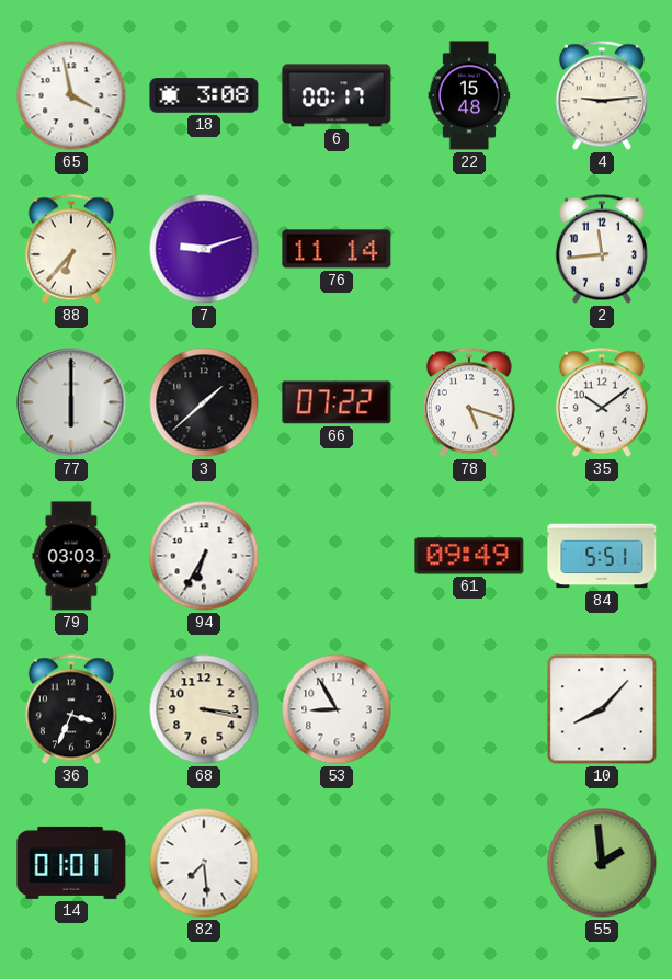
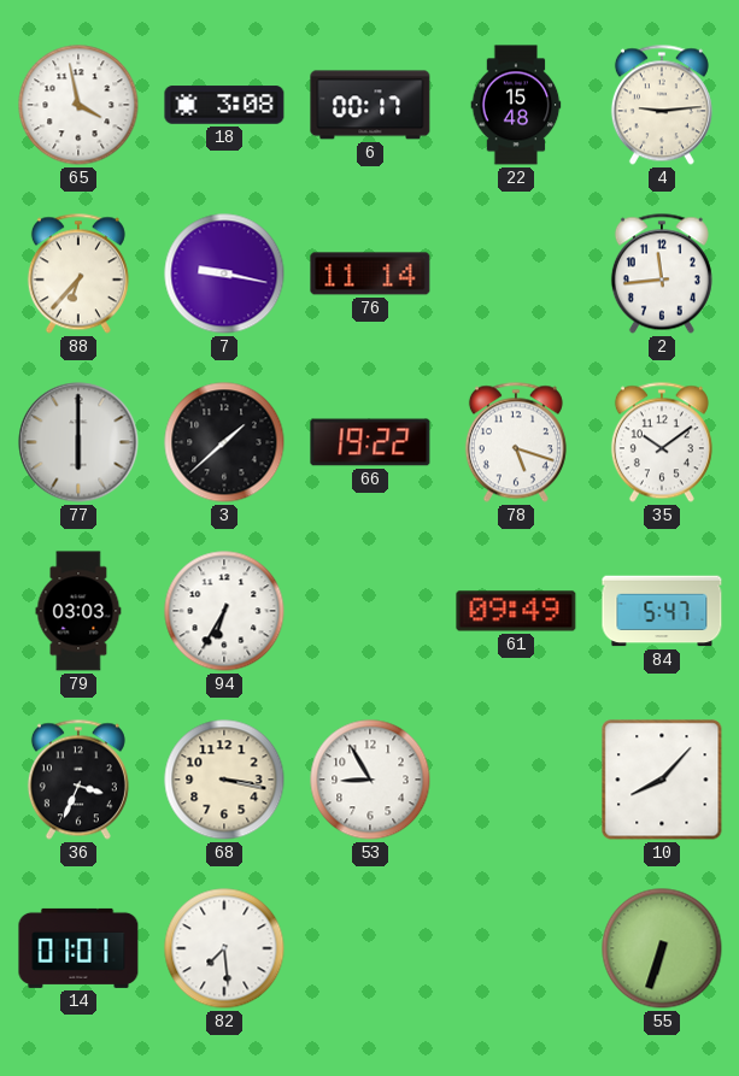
7: 9:12 -> 9:17 (224, 274)
66: 07:22 -> 19:22 (370, 442)
84: 5:51 -> 5:47 (662, 611)
55: 1:59 -> 6:33 (662, 948)
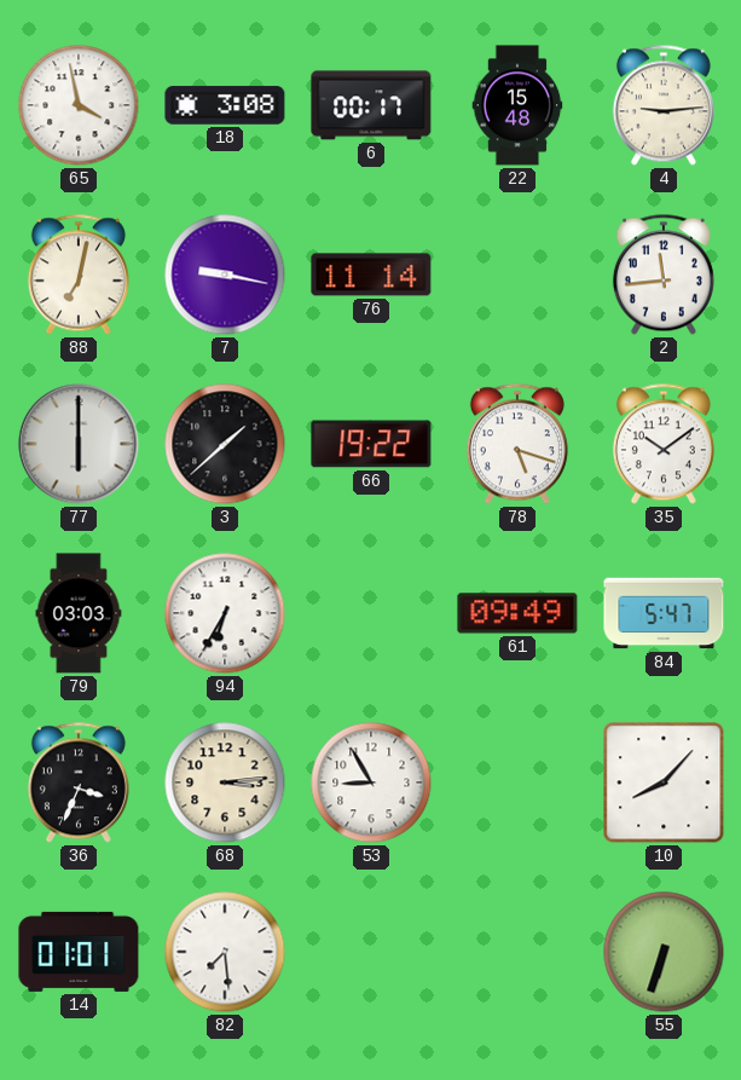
88: 6:37 -> 7:02 (79, 275)
68: 3:17 -> 3:14 (225, 782)
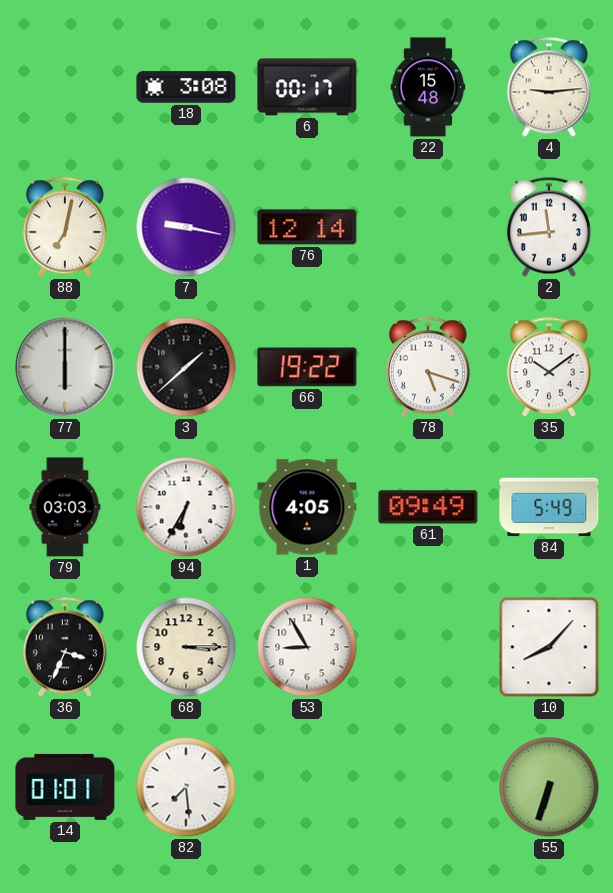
65: 3:58 -> none (79, 105)
76: 11:14 -> 12:14 (307, 227)
1: none -> 4:05 (307, 507)
84: 5:47 -> 5:49 (549, 507)
68: 3:14 -> 3:15 (186, 647)
